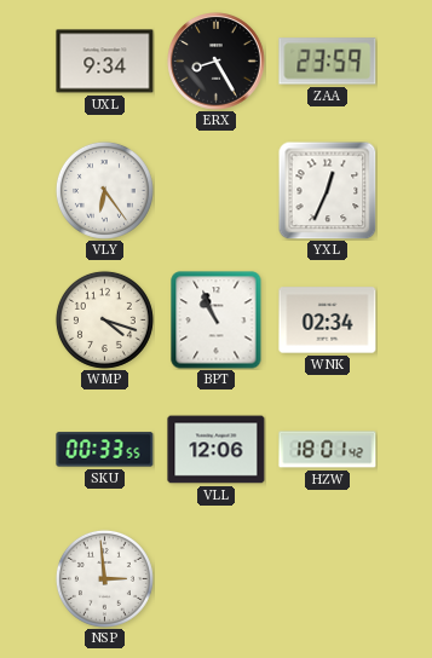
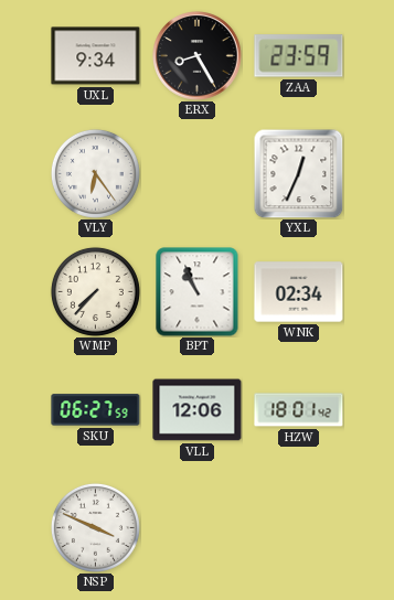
WMP: 4:18 -> 7:37 (95, 291)
SKU: 00:33 -> 06:27 (96, 410)
NSP: 2:59 -> 3:49 (95, 527)
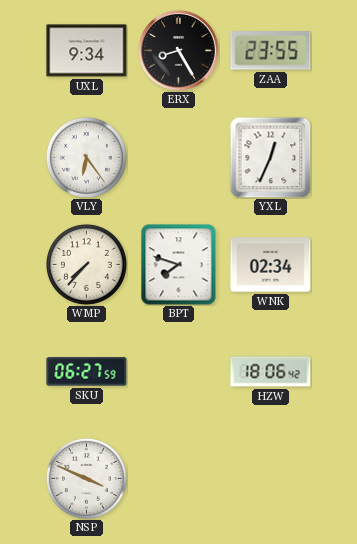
ZAA: 23:59 -> 23:55 (271, 51)
BPT: 10:56 -> 7:48 (179, 265)
VLL: 12:06 -> none (198, 410)
HZW: 18:01 -> 18:06 (271, 372)
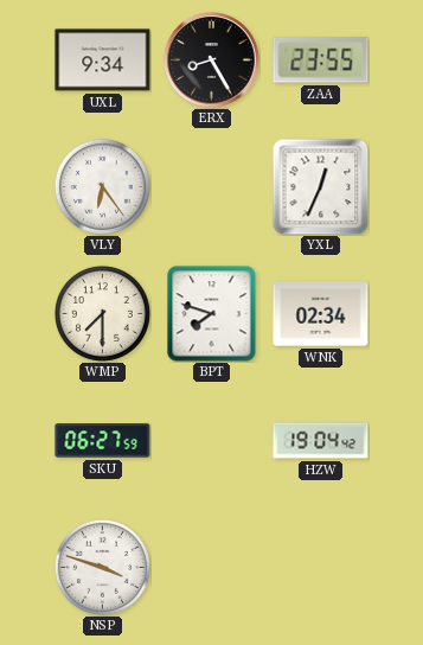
WMP: 7:37 -> 7:30 (102, 313)
HZW: 18:06 -> 19:04 (321, 441)
NSP: 3:49 -> 3:48 (102, 567)
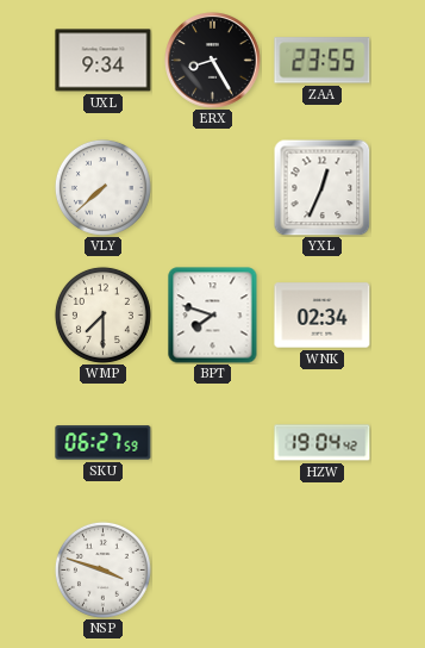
VLY: 6:24 -> 7:38 (102, 187)
